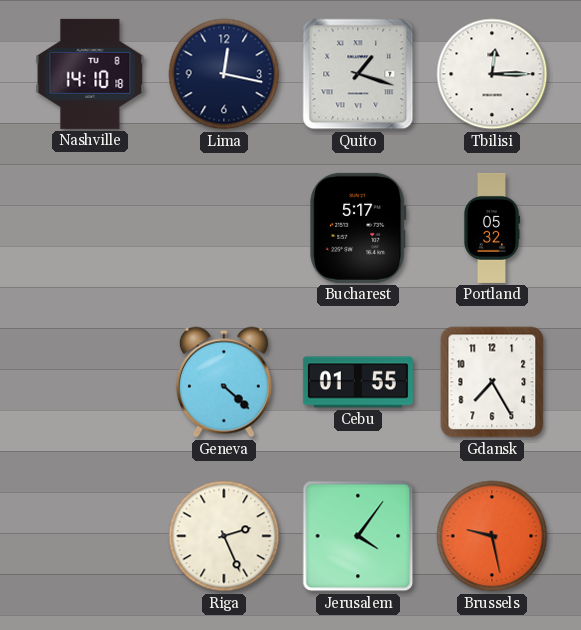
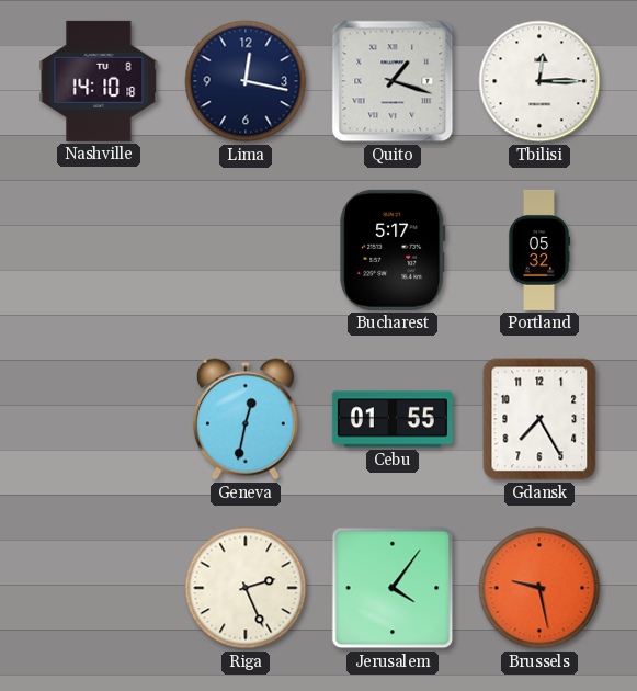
Geneva: 4:22 -> 12:32 (246, 419)
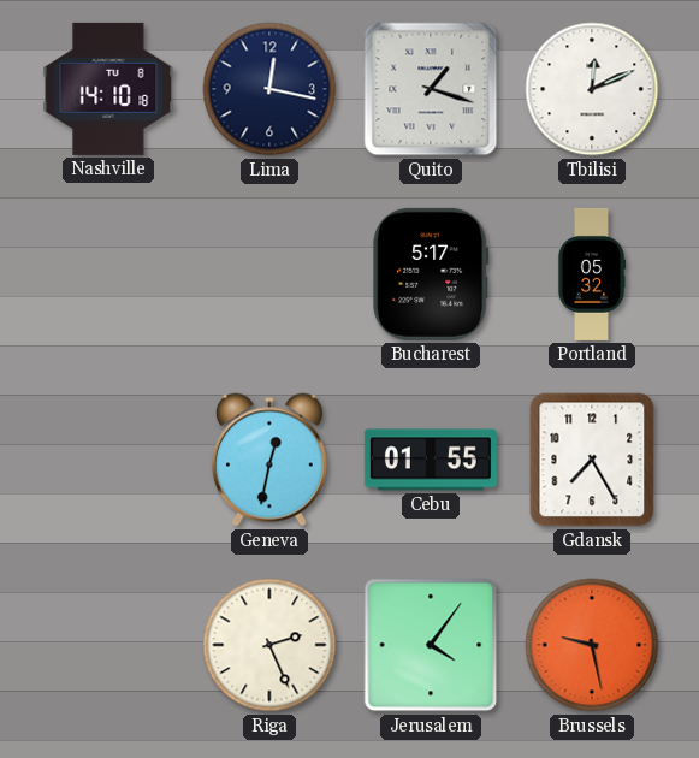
Tbilisi: 12:15 -> 12:11 (592, 89)
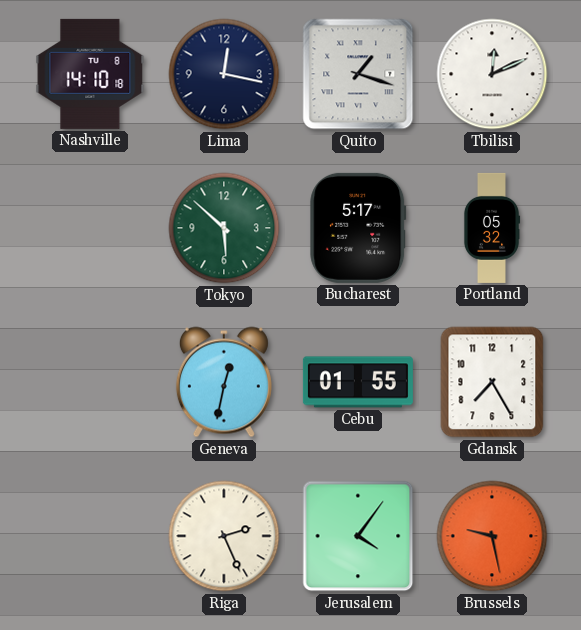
Tokyo: none -> 5:52 (224, 228)
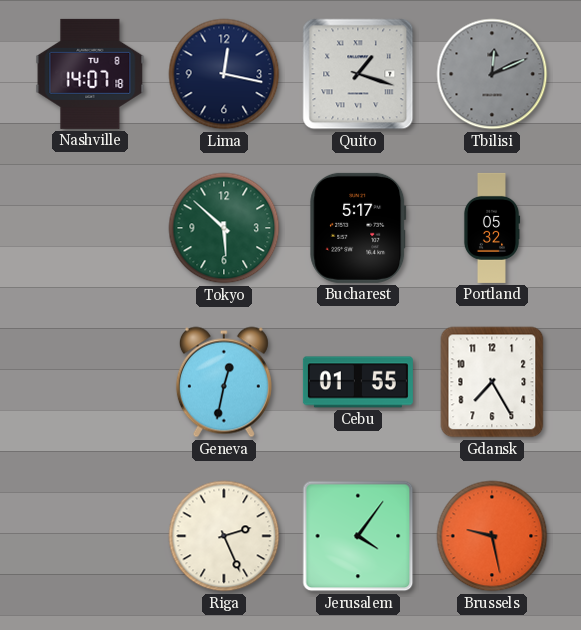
Nashville: 14:10 -> 14:07 (90, 74)
Tbilisi dial: white -> grey (492, 74)
